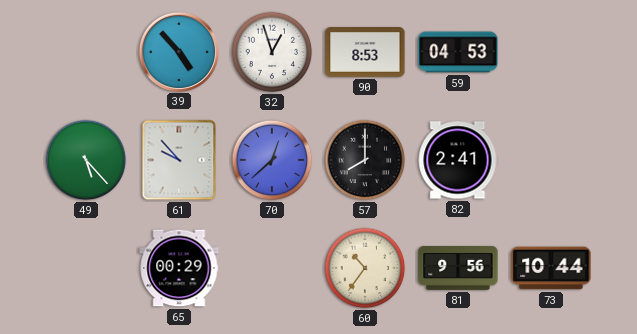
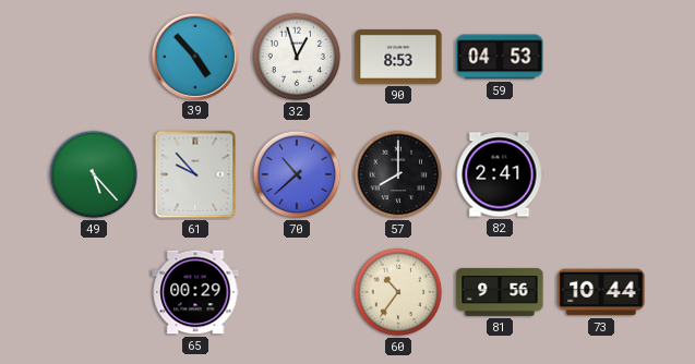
70: 12:38 -> 10:38 (297, 174)
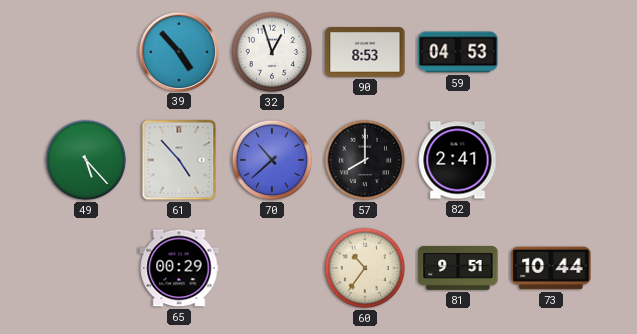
61: 9:53 -> 4:53 (179, 160)
81: 9:56 -> 9:51 (458, 268)
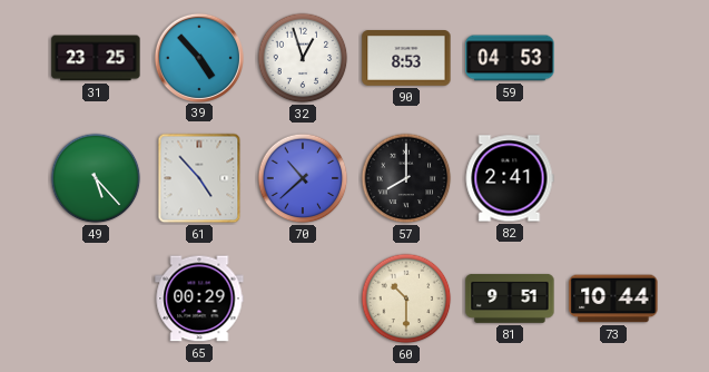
31: none -> 23:25 (96, 58)
60: 10:36 -> 10:30 (406, 298)
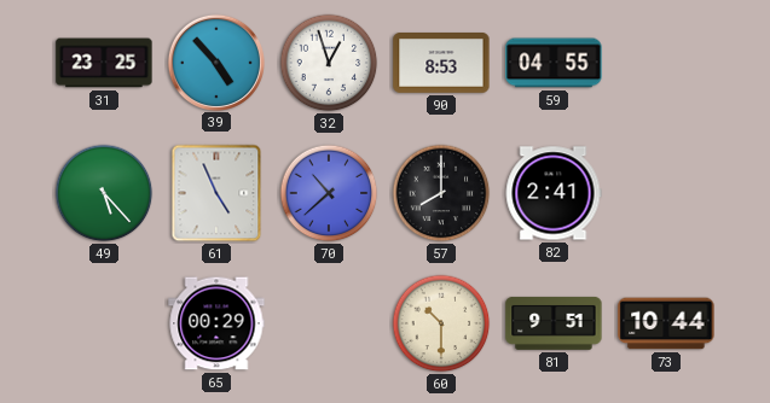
59: 04:53 -> 04:55 (554, 63)
61: 4:53 -> 4:56 (216, 193)
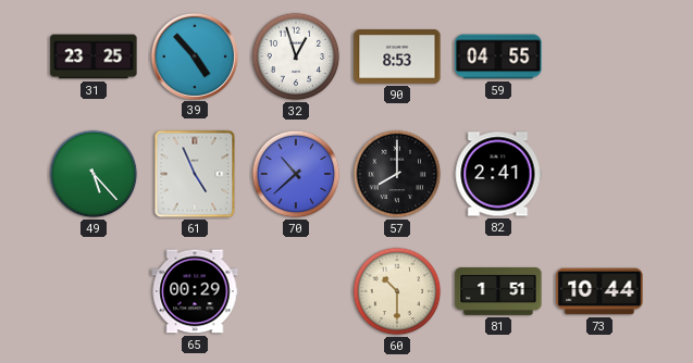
81: 9:51 -> 1:51 (498, 291)
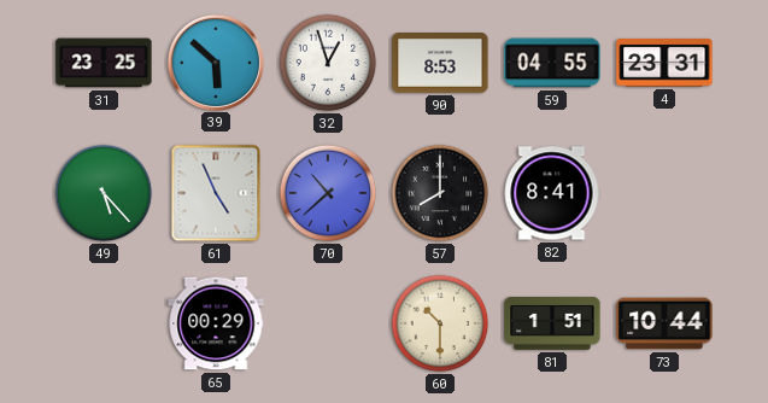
39: 4:53 -> 5:52 (215, 62)
4: none -> 23:31 (664, 63)
82: 2:41 -> 8:41 (552, 193)
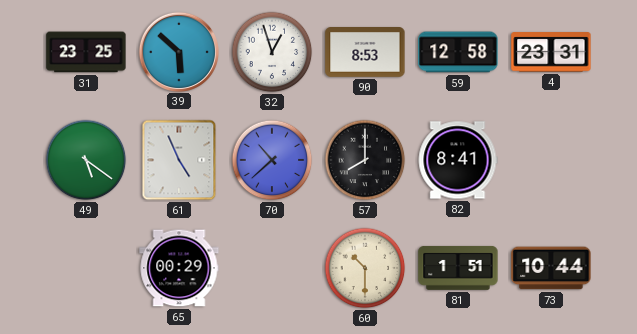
59: 04:55 -> 12:58 (458, 52)
49: 5:23 -> 5:21 (86, 160)
